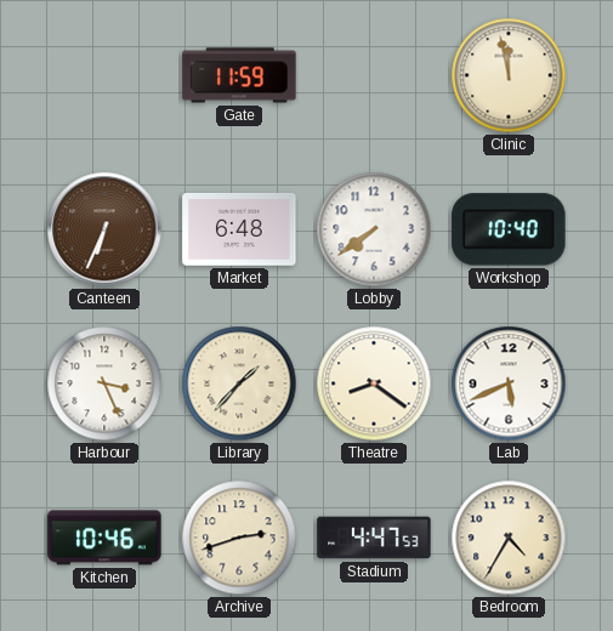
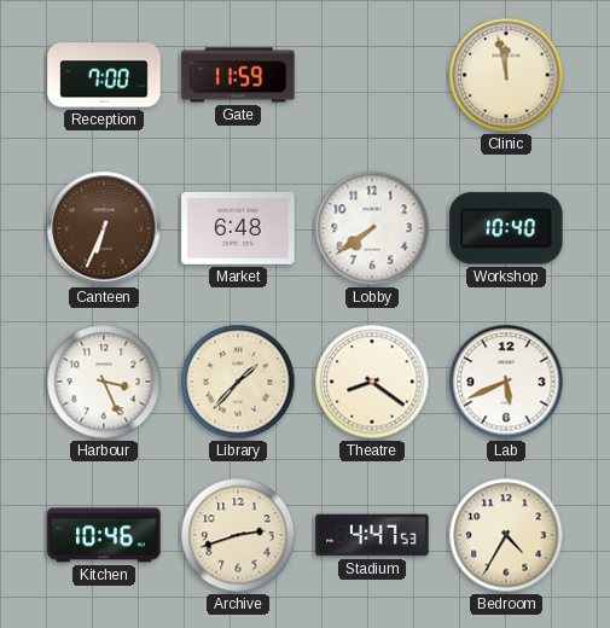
Reception: none -> 7:00 (104, 75)
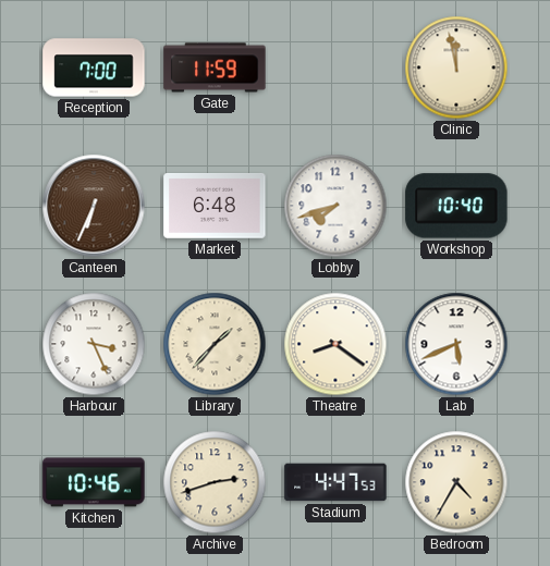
Lobby: 7:39 -> 7:42 (335, 206)
